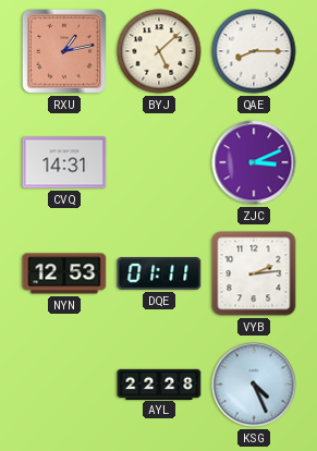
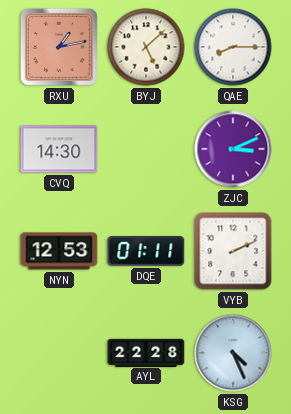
CVQ: 14:31 -> 14:30 (59, 149)
VYB: 2:14 -> 2:11 (233, 251)
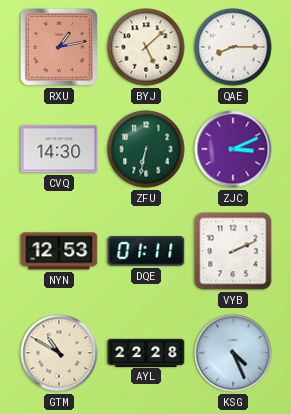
ZFU: none -> 6:32 (146, 149)
GTM: none -> 10:50 (59, 353)
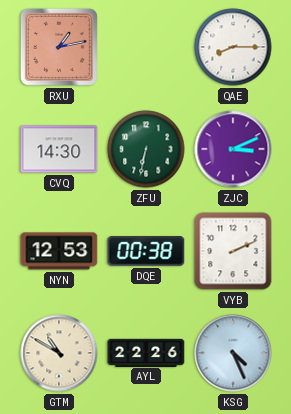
BYJ: 5:08 -> none (146, 47)
DQE: 01:11 -> 00:38 (146, 251)
AYL: 22:28 -> 22:26 (146, 352)
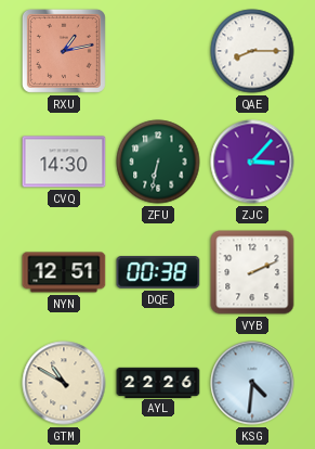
ZJC: 3:11 -> 3:07 (252, 162)
NYN: 12:53 -> 12:51 (64, 272)
KSG: 4:26 -> 4:31 (252, 383)
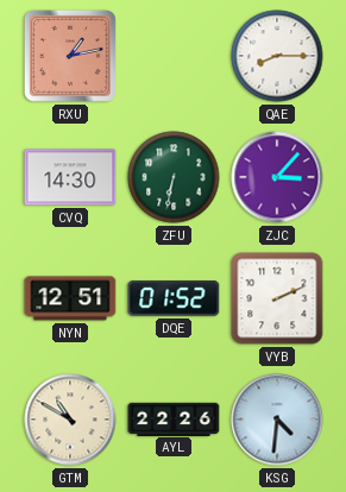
DQE: 00:38 -> 01:52 (174, 298)
